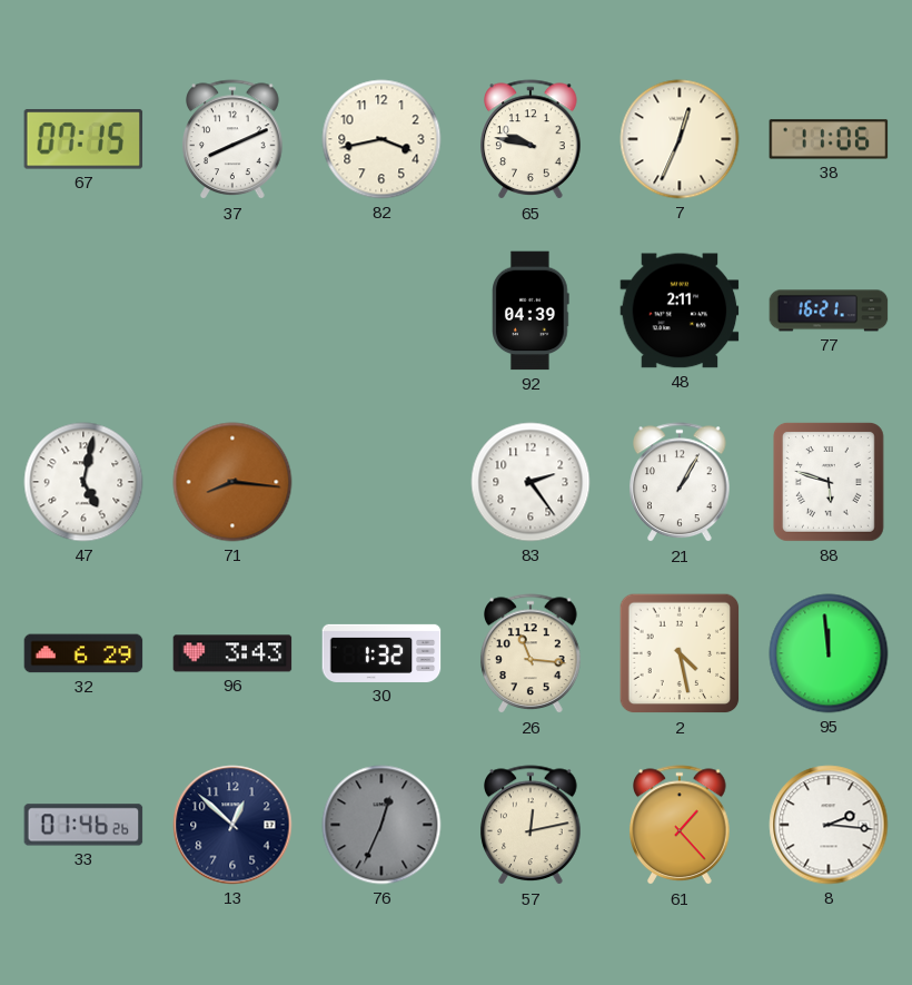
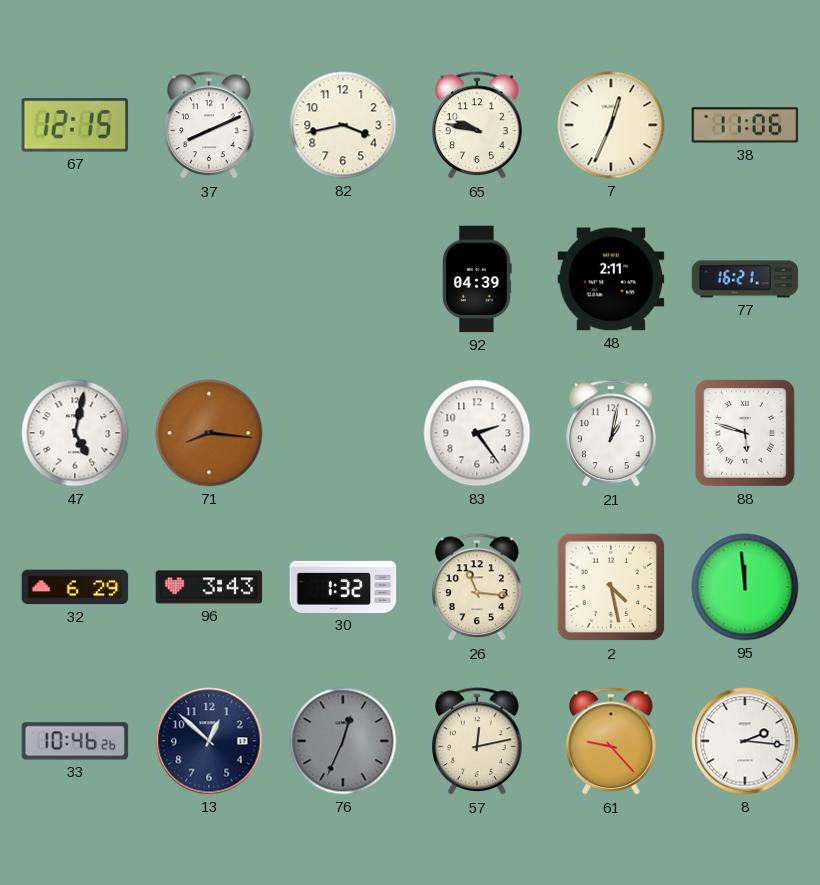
67: 07:15 -> 12:15 (75, 125)
21: 1:05 -> 1:02 (611, 434)
33: 01:46 -> 10:46 (75, 741)
61: 1:23 -> 9:23 (611, 742)
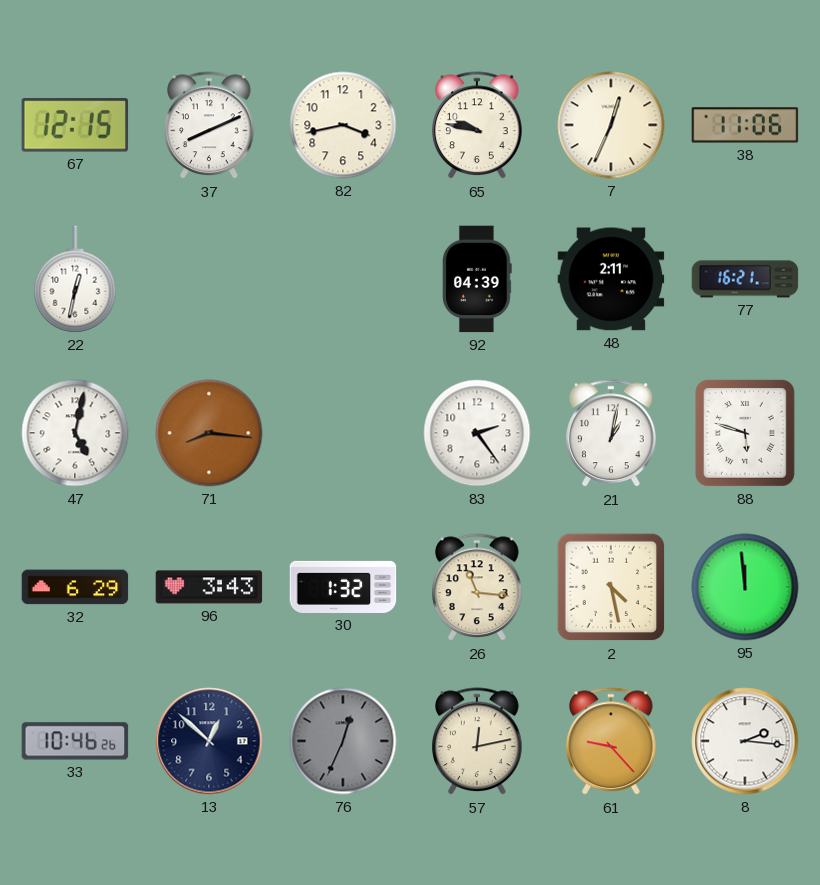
22: none -> 12:32 (75, 279)
